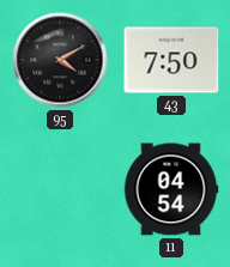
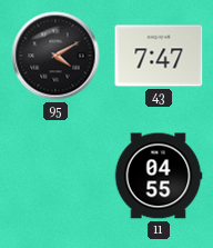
43: 7:50 -> 7:47 (159, 56)
11: 04:54 -> 04:55 (159, 176)
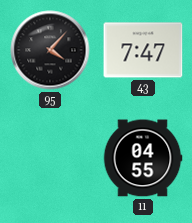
95: 4:10 -> 4:07 (50, 50)
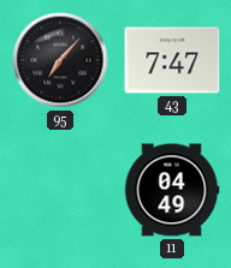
95: 4:07 -> 7:07 (60, 60)
11: 04:55 -> 04:49 (172, 190)
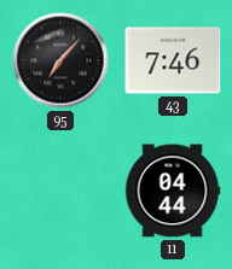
43: 7:47 -> 7:46 (173, 60)
11: 04:49 -> 04:44 (173, 191)
